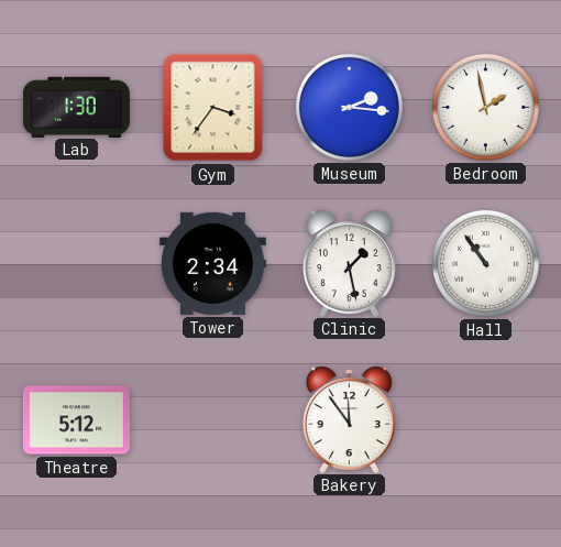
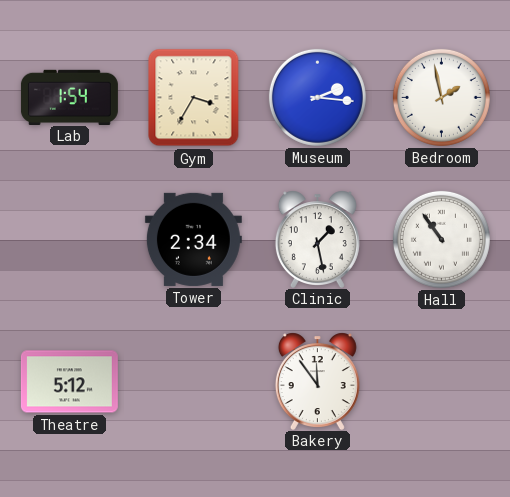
Lab: 1:30 -> 1:54 (69, 97)
Gym: 3:36 -> 3:35 (194, 98)
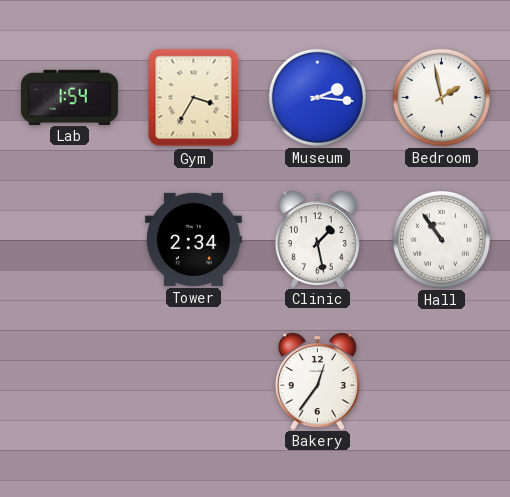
Theatre: 5:12 -> none (69, 382)
Bakery: 11:54 -> 12:36 (317, 381)
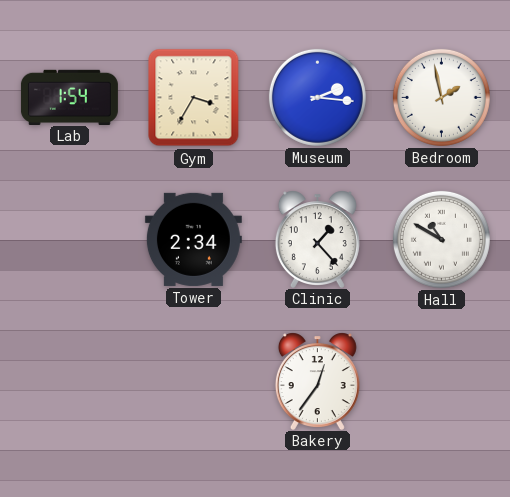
Clinic: 1:28 -> 1:23 (317, 239)
Hall: 10:54 -> 10:50 (441, 239)
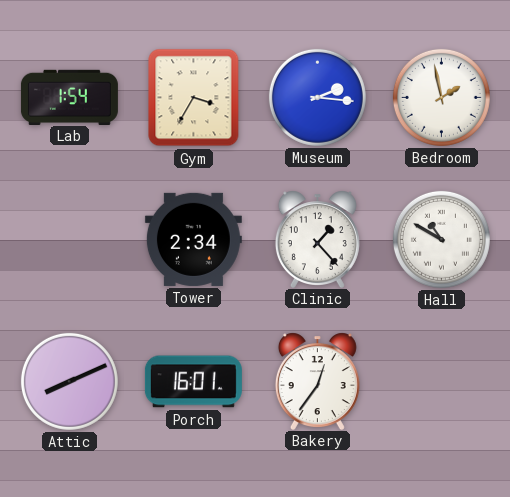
Attic: none -> 8:11 (69, 381)
Porch: none -> 16:01 (193, 382)
